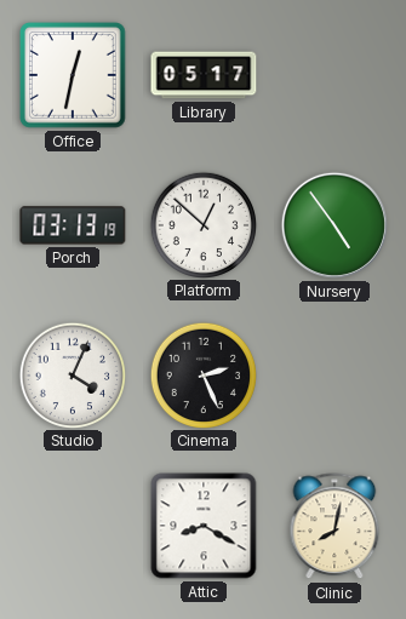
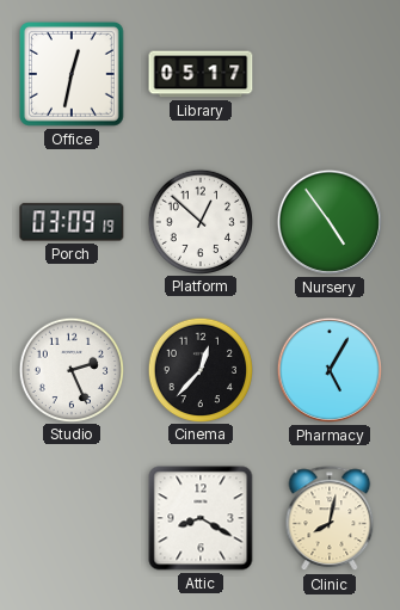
Porch: 03:13 -> 03:09 (72, 222)
Studio: 4:04 -> 2:26 (70, 369)
Cinema: 2:26 -> 12:37 (199, 369)
Pharmacy: none -> 5:05 (330, 370)
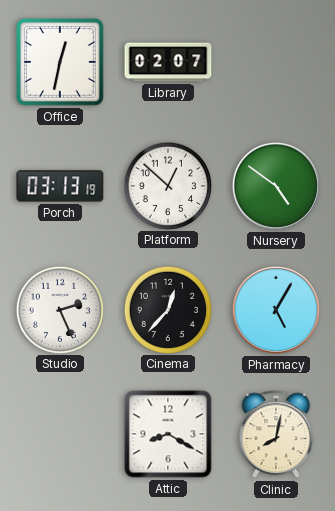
Library: 05:17 -> 02:07 (168, 62)
Porch: 03:09 -> 03:13 (60, 186)
Nursery: 4:54 -> 4:51 (276, 186)
